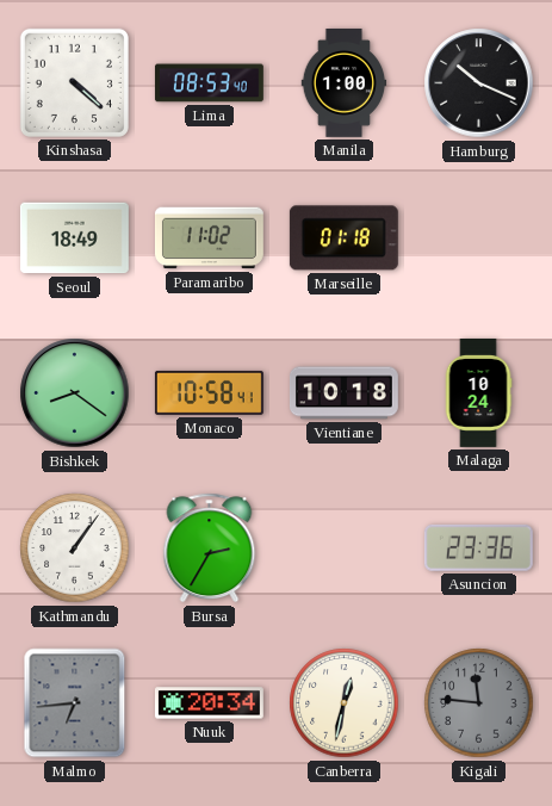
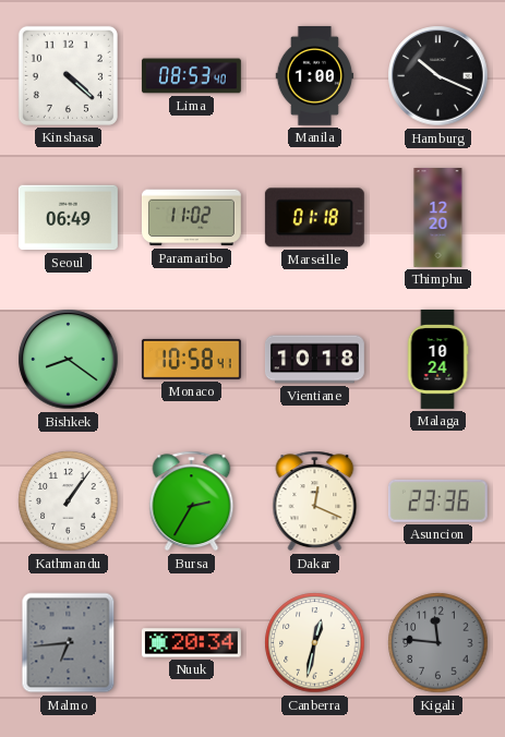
Seoul: 18:49 -> 06:49 (68, 218)
Thimphu: none -> 12:20 (438, 218)
Dakar: none -> 12:19 (315, 502)
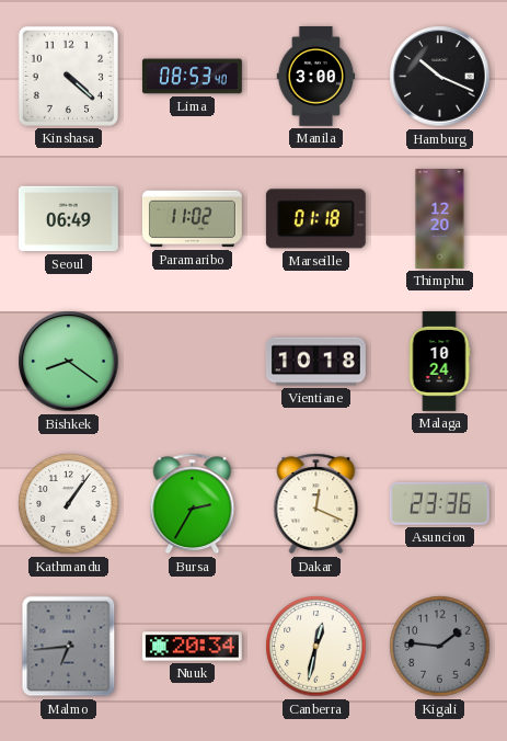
Manila: 1:00 -> 3:00 (316, 76)
Monaco: 10:58 -> none (191, 359)
Kigali: 11:46 -> 1:46 (440, 647)
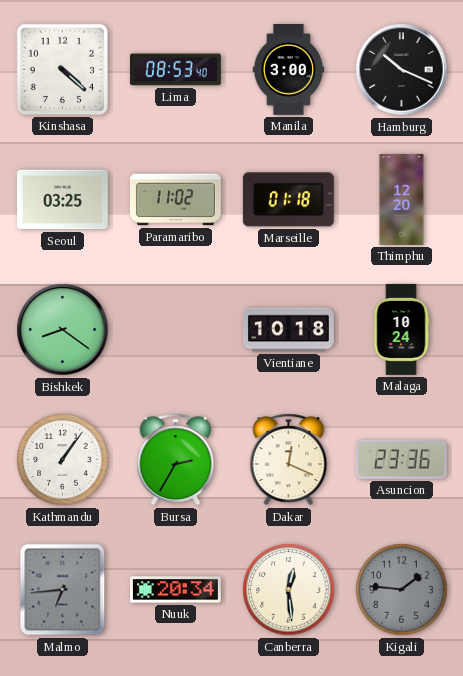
Seoul: 06:49 -> 03:25 (62, 200)
Canberra: 12:32 -> 12:29 (289, 590)
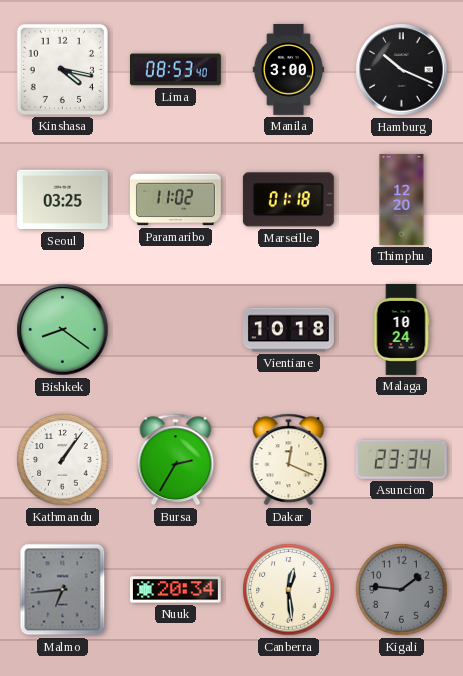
Kinshasa: 4:22 -> 4:17 (62, 69)
Asuncion: 23:36 -> 23:34 (401, 459)
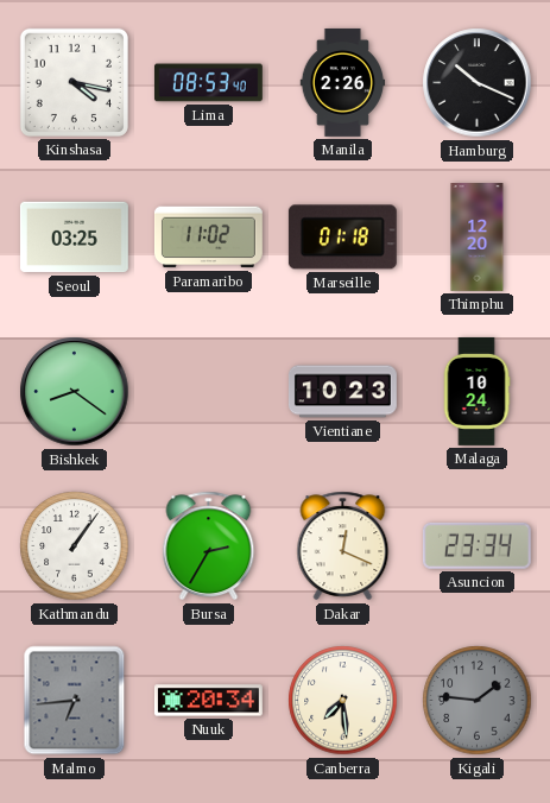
Manila: 3:00 -> 2:26 (343, 82)
Vientiane: 10:18 -> 10:23 (342, 392)
Canberra: 12:29 -> 7:29 (343, 701)
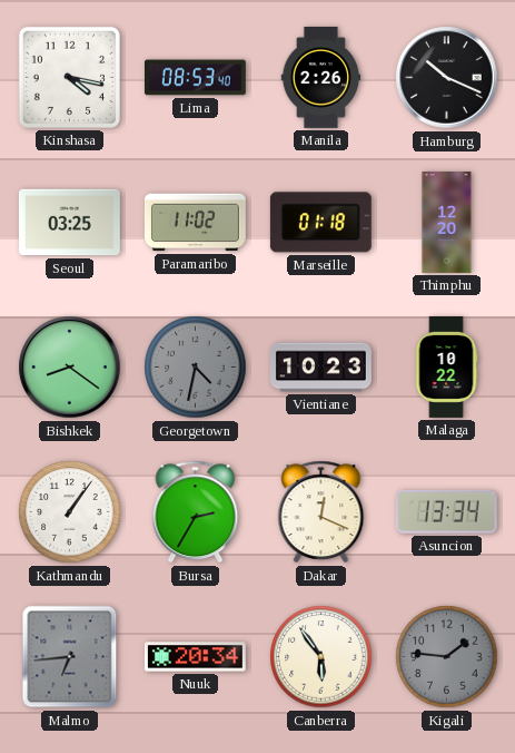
Georgetown: none -> 4:32 (196, 368)
Malaga: 10:24 -> 10:22 (446, 366)
Asuncion: 23:34 -> 13:34 (446, 511)
Canberra: 7:29 -> 5:54 (321, 657)
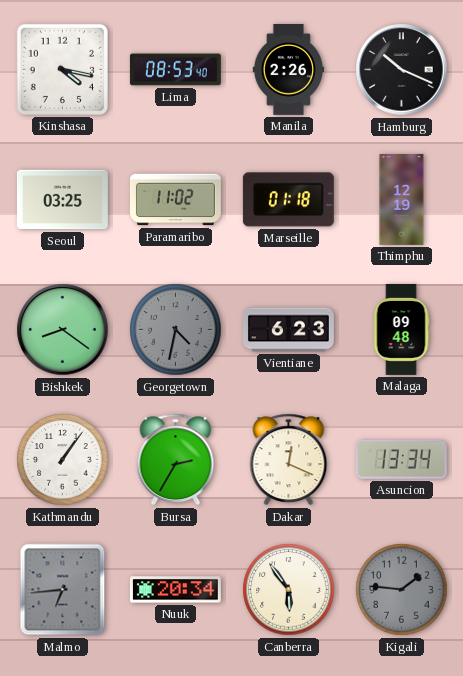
Thimphu: 12:20 -> 12:19 (402, 200)
Vientiane: 10:23 -> 6:23 (288, 330)
Malaga: 10:22 -> 09:48 (401, 329)
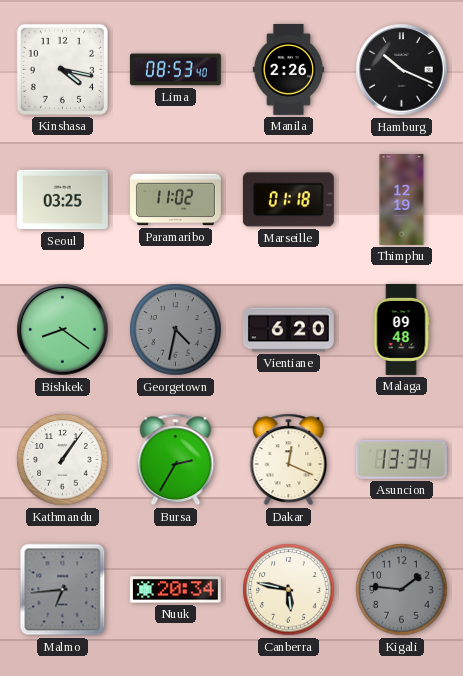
Vientiane: 6:23 -> 6:20 (288, 330)
Canberra: 5:54 -> 5:47 (289, 590)
